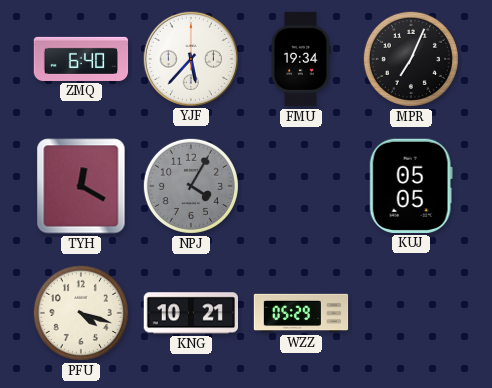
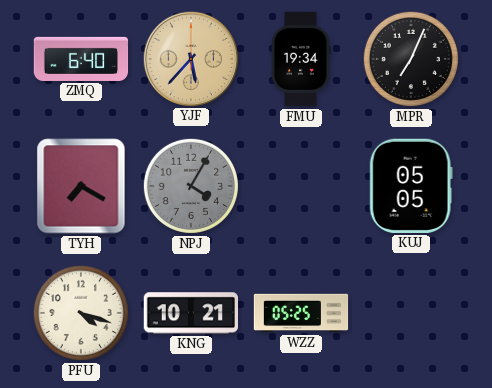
YJF dial: white -> champagne (190, 58)
TYH: 12:20 -> 7:20 (81, 186)
WZZ: 05:29 -> 05:25 (301, 313)
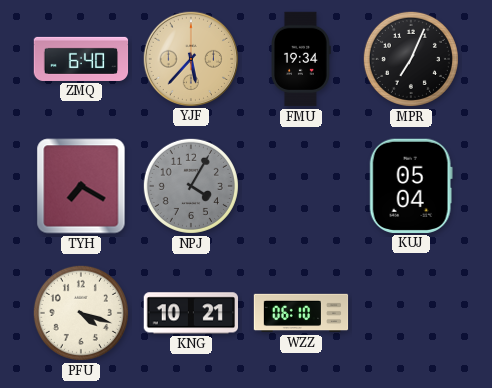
KUJ: 05:05 -> 05:04 (411, 186)
WZZ: 05:25 -> 06:10 (301, 313)
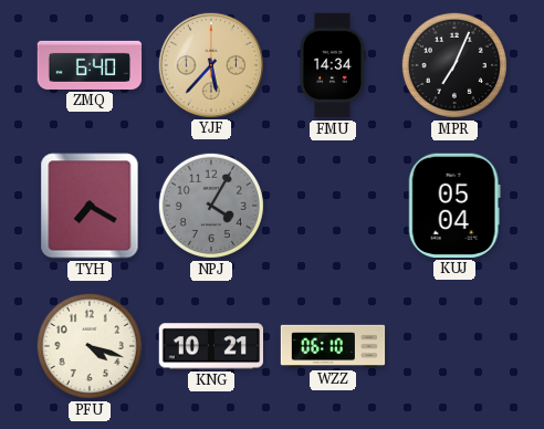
FMU: 19:34 -> 14:34 (333, 65)
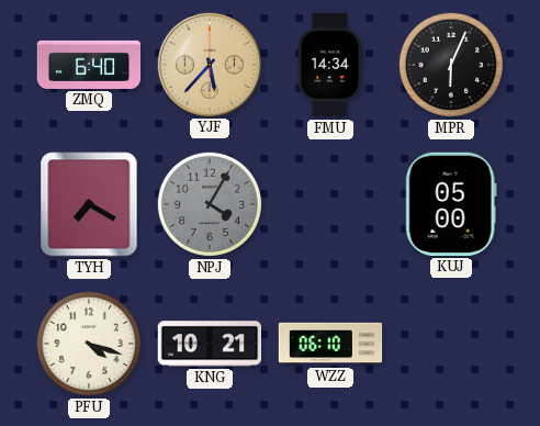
MPR: 7:04 -> 6:04 (451, 65)
KUJ: 05:04 -> 05:00 (451, 204)
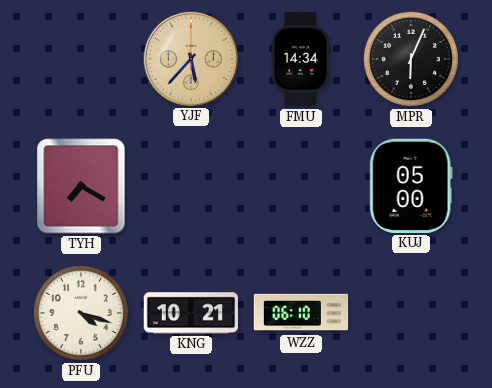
ZMQ: 6:40 -> none (89, 65)
NPJ: 4:05 -> none (210, 204)
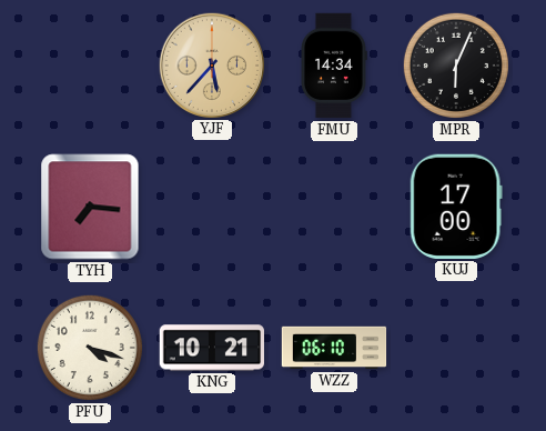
TYH: 7:20 -> 7:16 (90, 207)
KUJ: 05:00 -> 17:00 (456, 207)
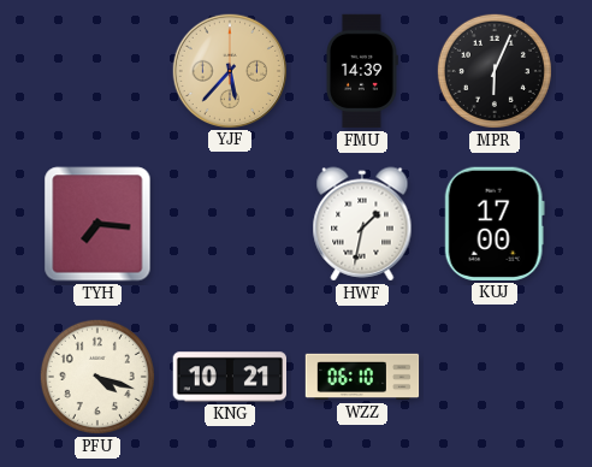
FMU: 14:34 -> 14:39 (362, 71)
HWF: none -> 1:32 (362, 224)
